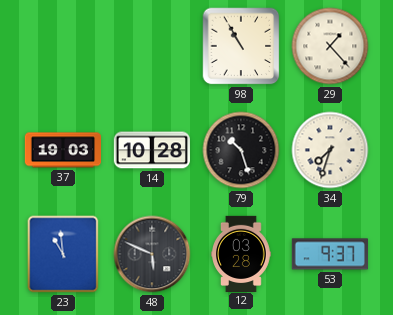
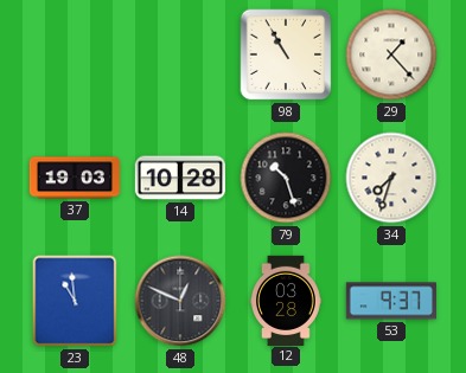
48: 5:49 -> 12:49 (180, 301)
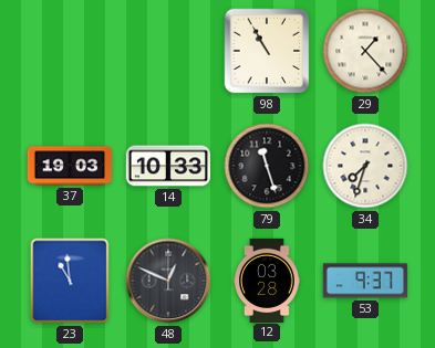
14: 10:28 -> 10:33 (167, 166)
79: 10:27 -> 11:27 (267, 166)
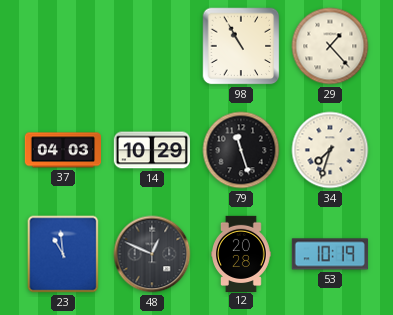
37: 19:03 -> 04:03 (62, 150)
14: 10:33 -> 10:29 (151, 150)
12: 03:28 -> 20:28 (242, 253)
53: 9:37 -> 10:19 (330, 254)
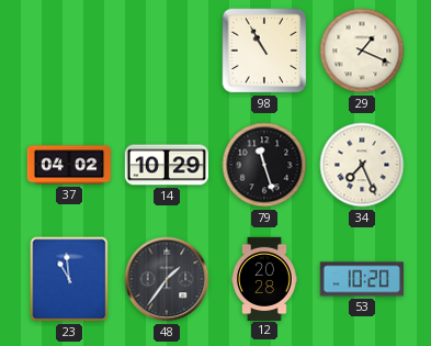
29: 1:23 -> 1:19 (362, 51)
37: 04:03 -> 04:02 (68, 165)
34: 7:33 -> 7:26 (362, 165)
48: 12:49 -> 1:36 (167, 279)
53: 10:19 -> 10:20 (362, 279)
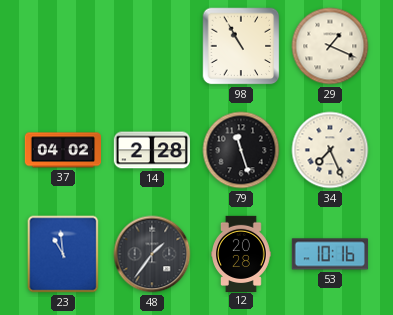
14: 10:29 -> 2:28 (151, 150)
53: 10:20 -> 10:16 (330, 254)
